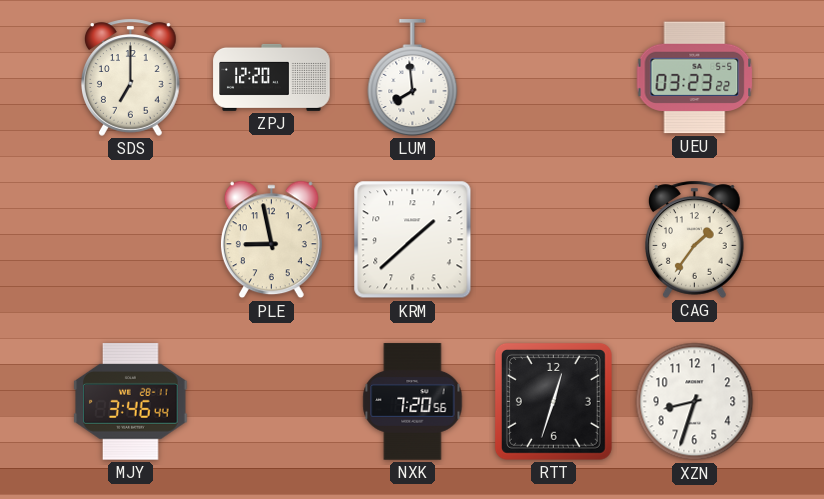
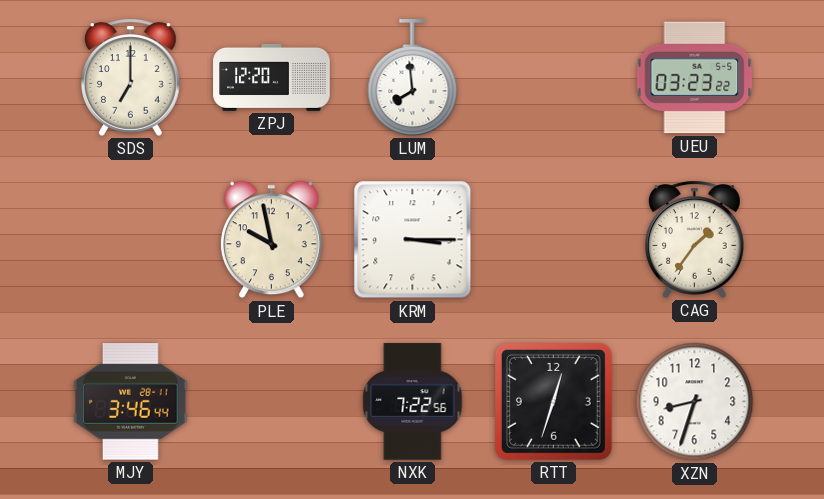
PLE: 8:58 -> 9:58 (271, 240)
KRM: 1:38 -> 3:15 (413, 240)
NXK: 7:20 -> 7:22 (413, 402)
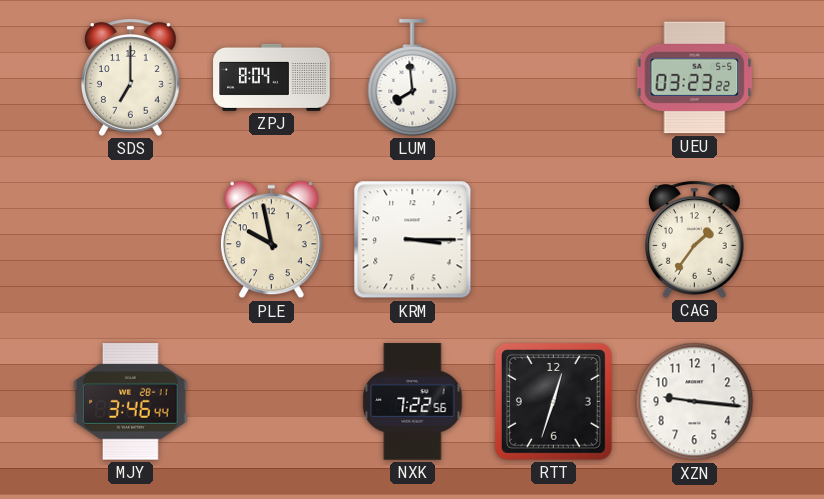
ZPJ: 12:20 -> 8:04 (272, 77)
XZN: 8:33 -> 9:16 (695, 402)
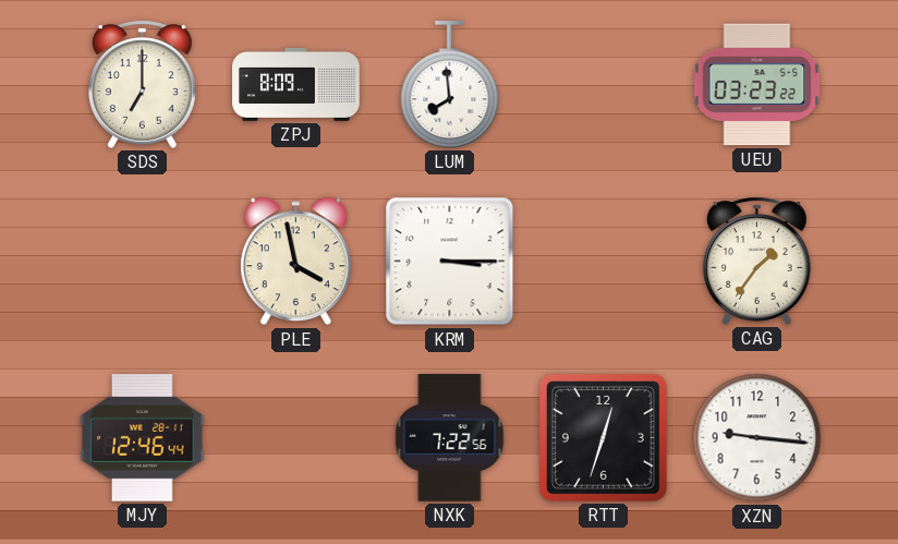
ZPJ: 8:04 -> 8:09 (296, 84)
PLE: 9:58 -> 3:58 (295, 262)
MJY: 3:46 -> 12:46 (143, 438)
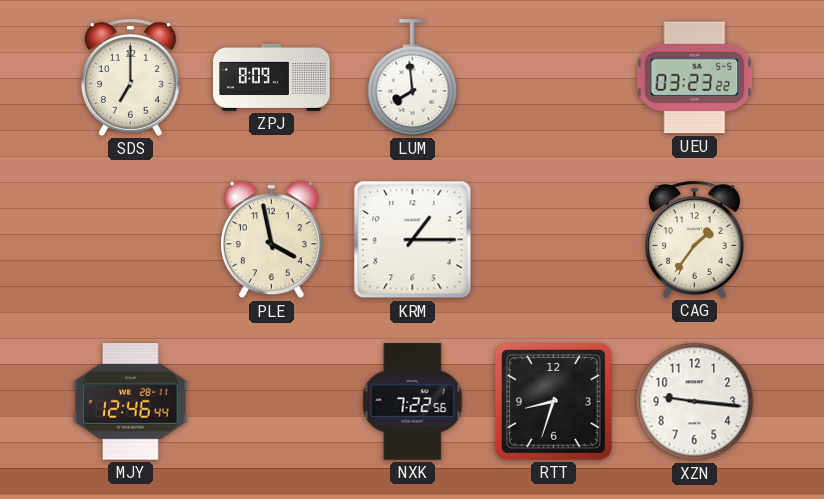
KRM: 3:15 -> 1:15 (413, 240)
RTT: 12:33 -> 8:33 (553, 401)
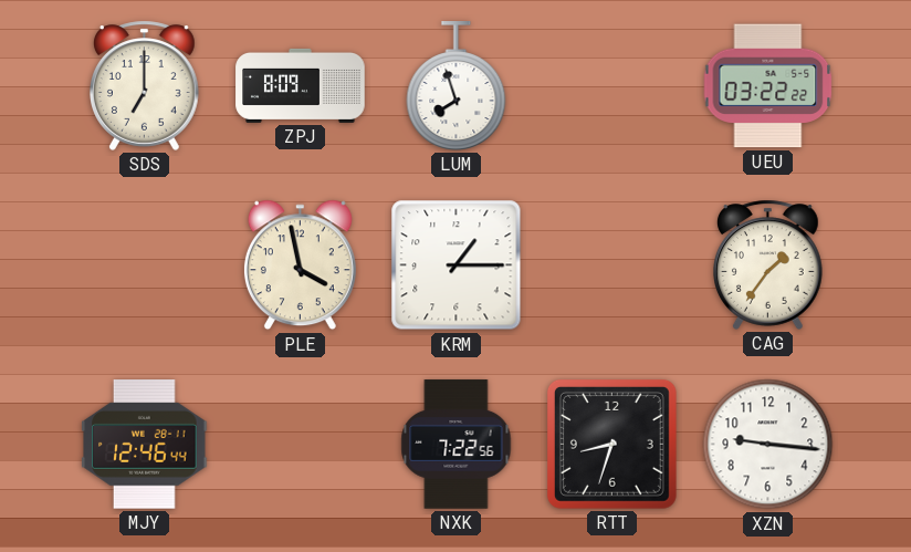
LUM: 7:59 -> 7:57 (457, 86)
UEU: 03:23 -> 03:22 (768, 86)
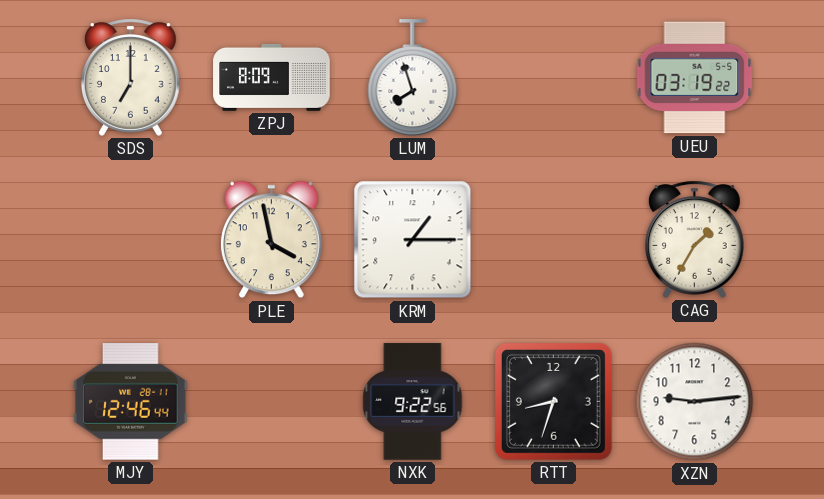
UEU: 03:22 -> 03:19 (695, 78)
CAG: 1:36 -> 1:35 (695, 239)
NXK: 7:22 -> 9:22 (413, 402)
XZN: 9:16 -> 9:14 (695, 402)
